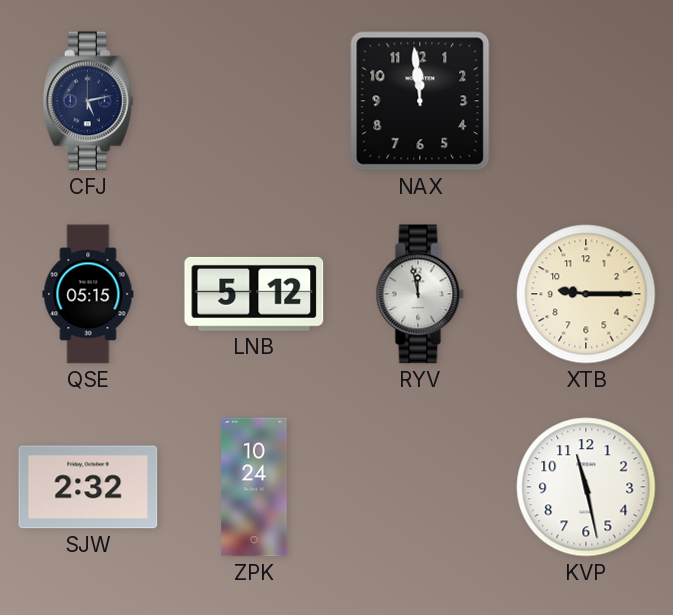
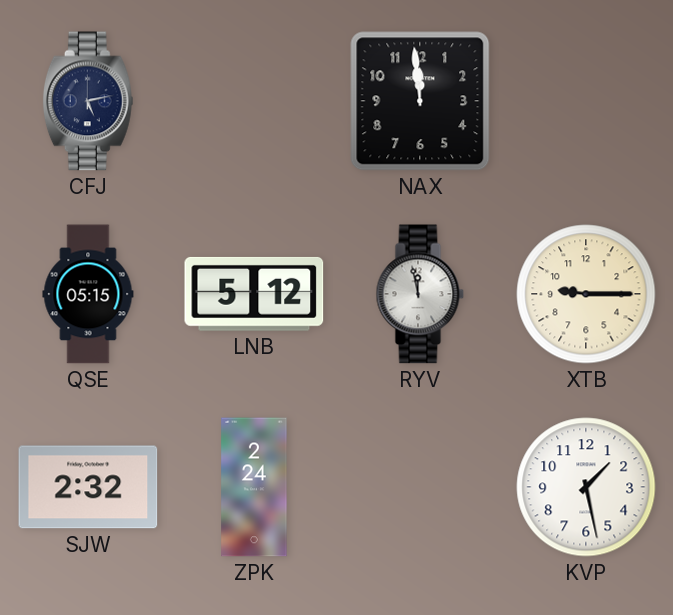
ZPK: 10:24 -> 2:24 (254, 487)
KVP: 11:28 -> 1:28 (586, 487)
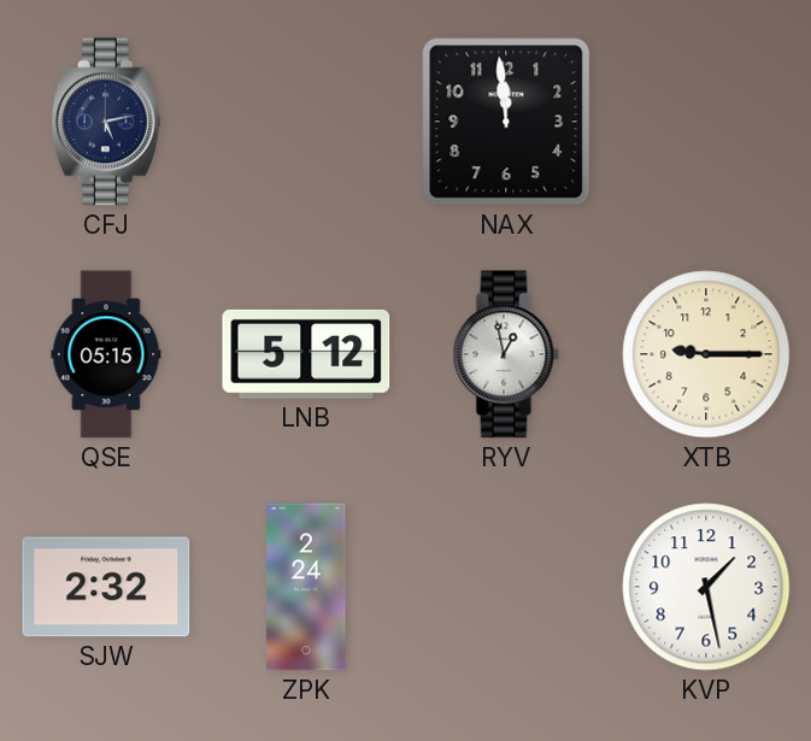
RYV: 11:58 -> 12:58 (506, 354)
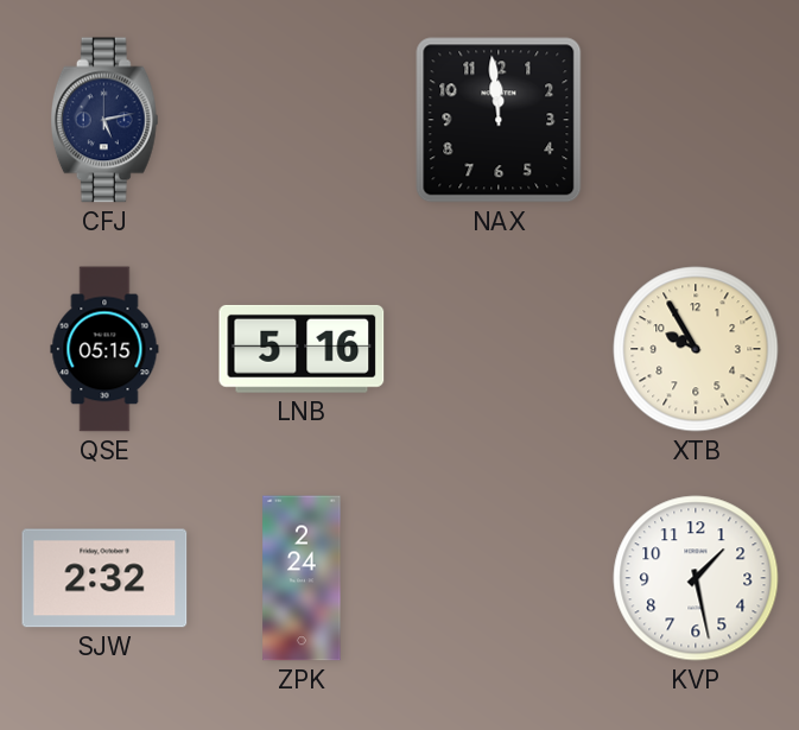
LNB: 5:12 -> 5:16 (302, 349)
RYV: 12:58 -> none (506, 354)
XTB: 9:15 -> 9:55 (696, 349)
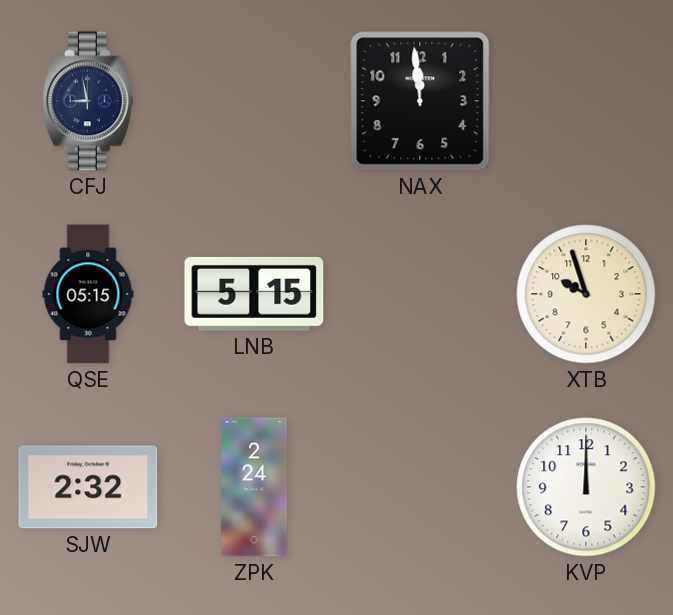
CFJ: 5:13 -> 8:58 (88, 101)
LNB: 5:16 -> 5:15 (254, 294)
XTB: 9:55 -> 9:57 (586, 294)
KVP: 1:28 -> 12:00 (586, 487)
